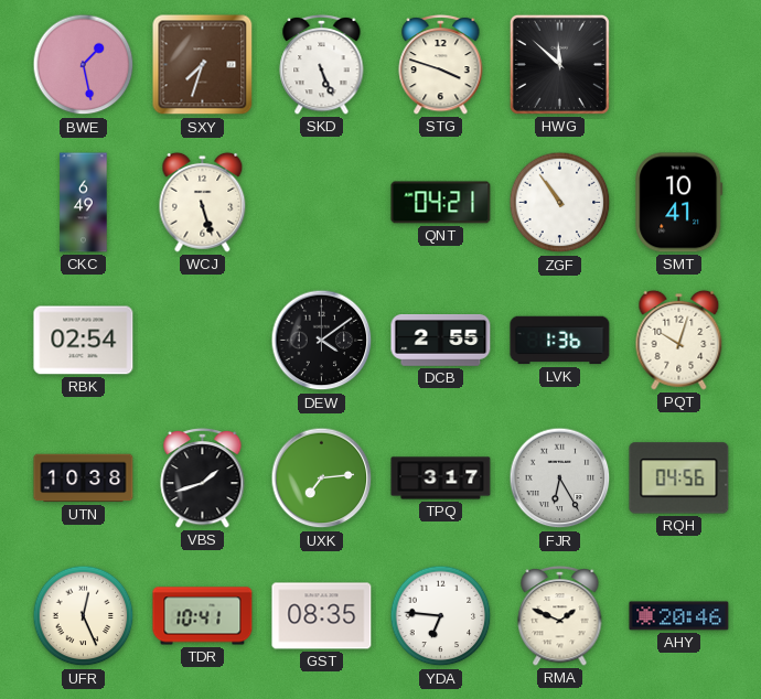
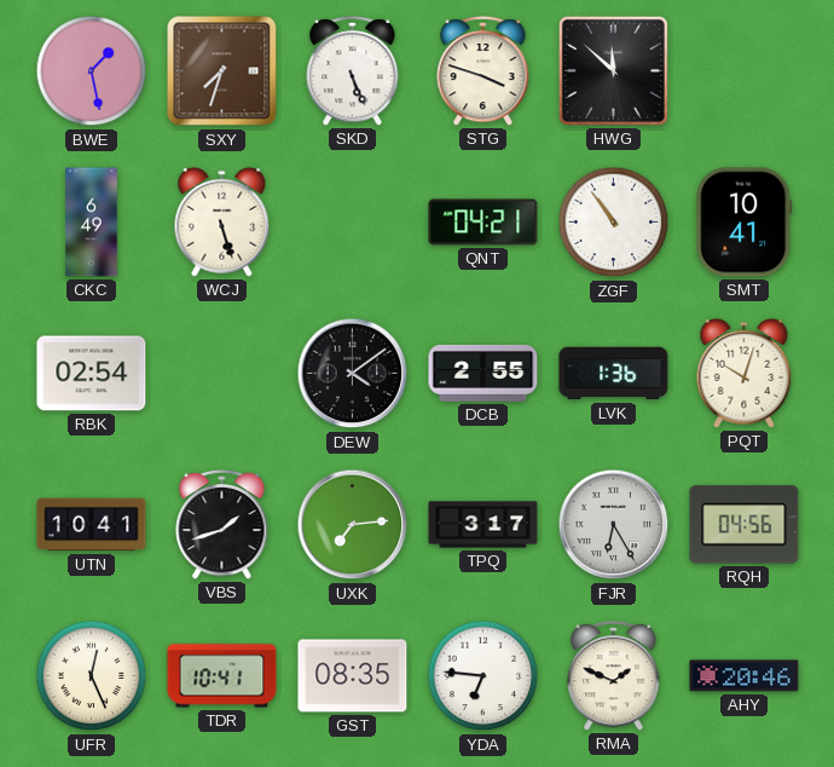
UTN: 10:38 -> 10:41 (92, 525)
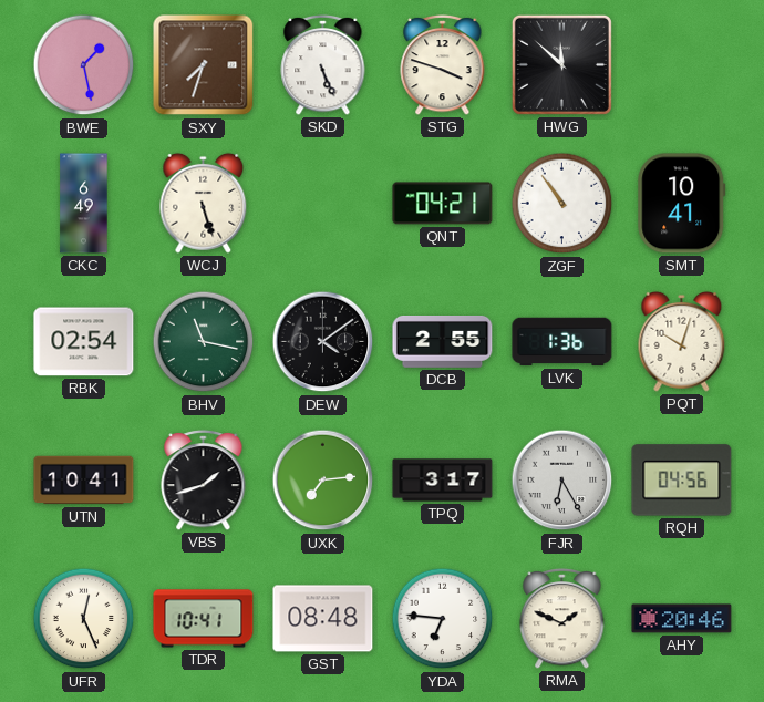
BHV: none -> 11:17 (204, 342)
GST: 08:35 -> 08:48 (323, 619)
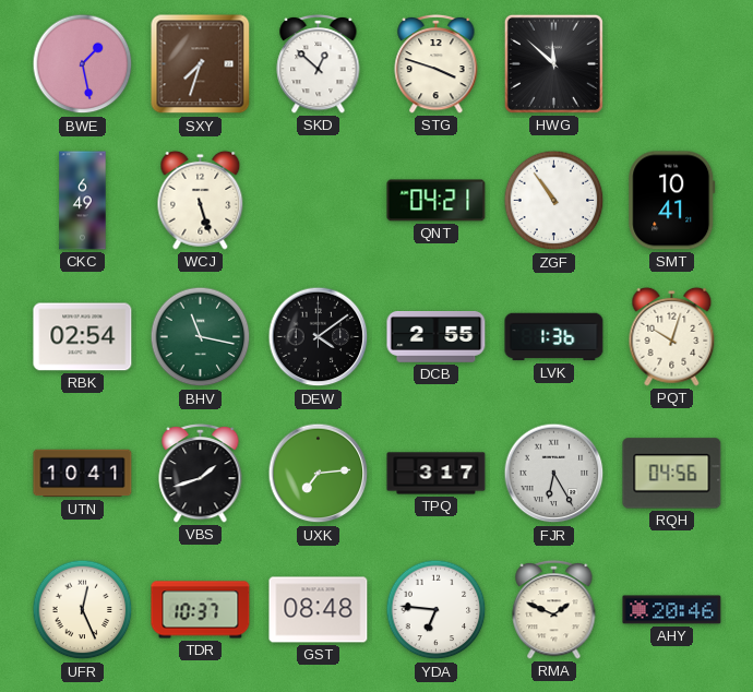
SKD: 5:26 -> 12:52 (319, 63)
TDR: 10:41 -> 10:37 (201, 610)
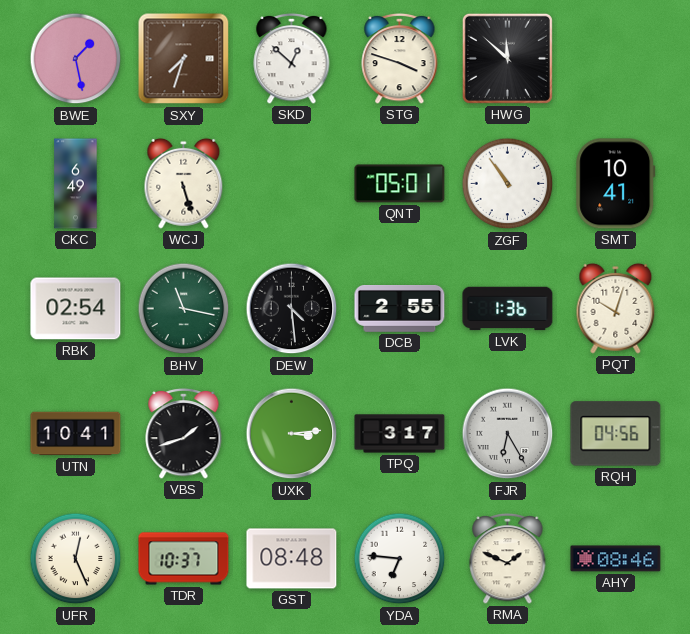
QNT: 04:21 -> 05:01 (400, 184)
DEW: 4:09 -> 4:29 (292, 309)
UXK: 7:14 -> 3:14 (292, 434)
AHY: 20:46 -> 08:46 (616, 559)
